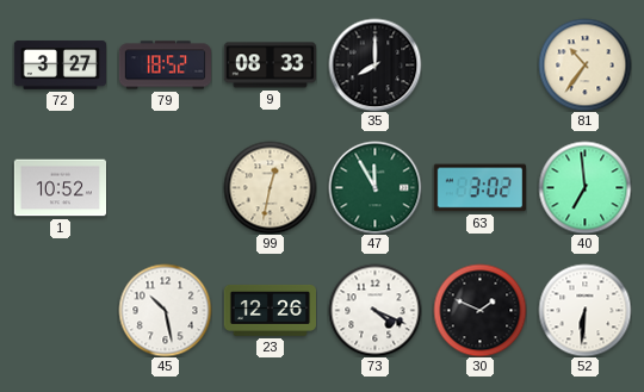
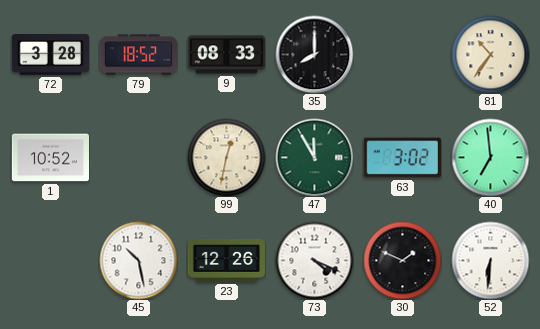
72: 3:27 -> 3:28 (50, 55)
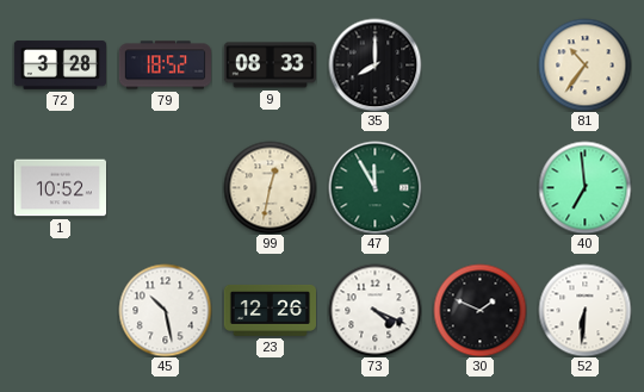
63: 3:02 -> none (402, 158)
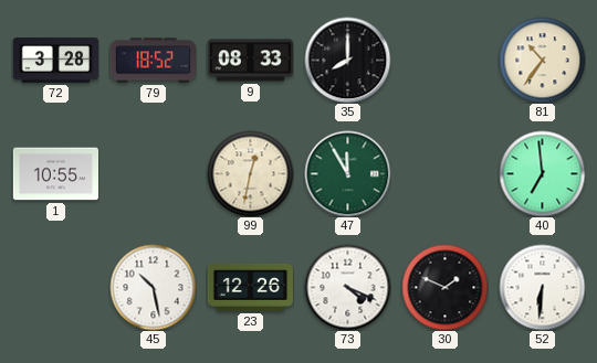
1: 10:52 -> 10:55 (55, 174)
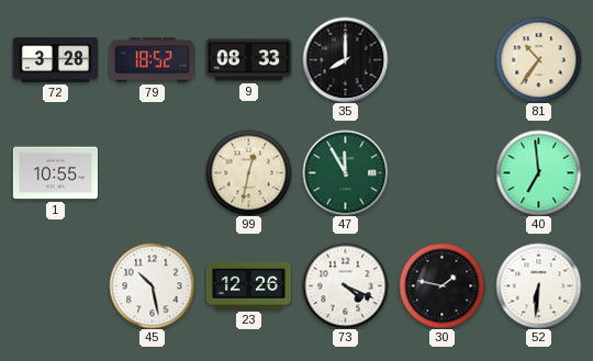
30: 1:49 -> 1:47 (441, 285)
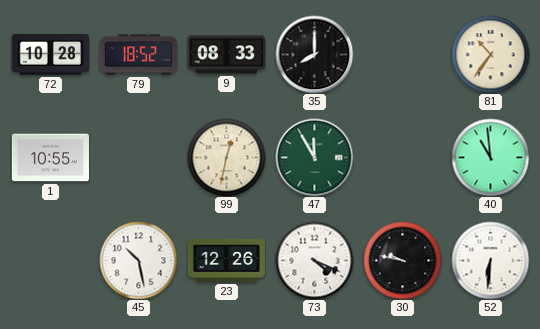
72: 3:28 -> 10:28 (50, 55)
40: 6:59 -> 10:59 (490, 157)
30: 1:47 -> 9:47 (402, 260)
